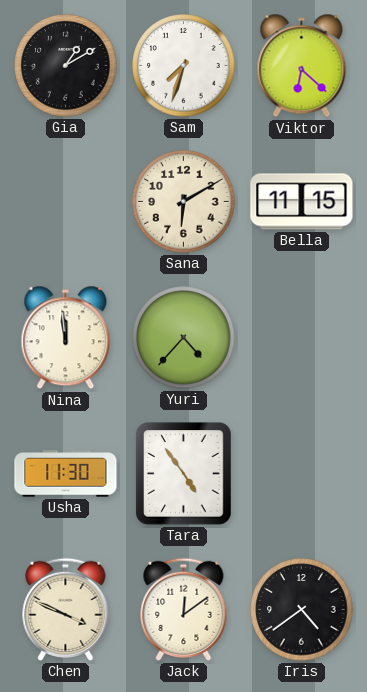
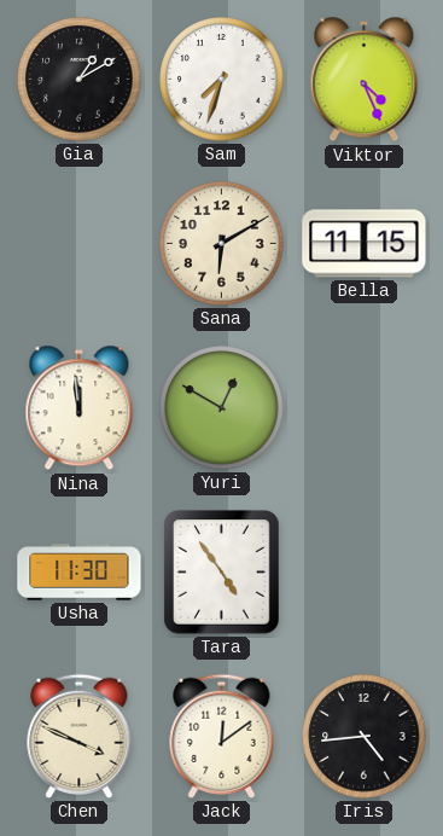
Viktor: 6:22 -> 4:26 (365, 80)
Yuri: 4:37 -> 12:50 (222, 408)
Iris: 4:39 -> 4:44 (365, 737)
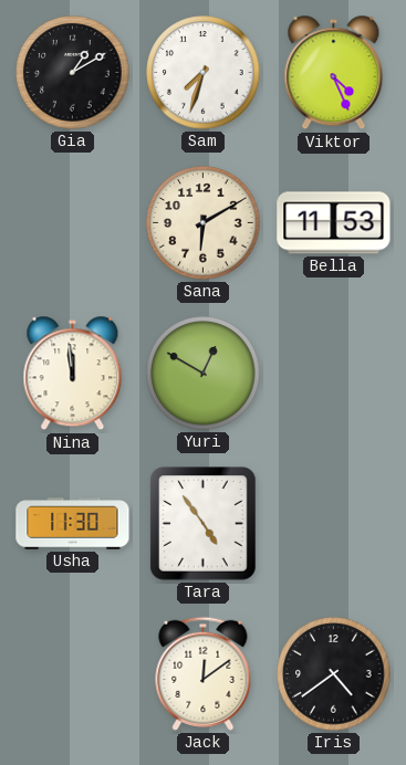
Bella: 11:15 -> 11:53 (334, 223)
Chen: 3:49 -> none (80, 736)
Iris: 4:44 -> 4:39 (334, 674)
